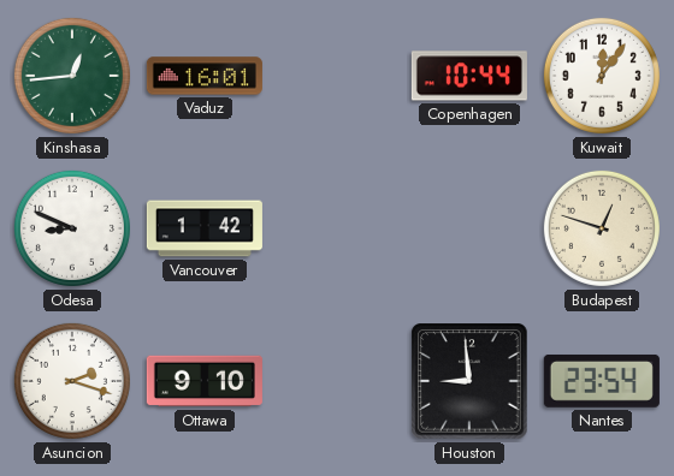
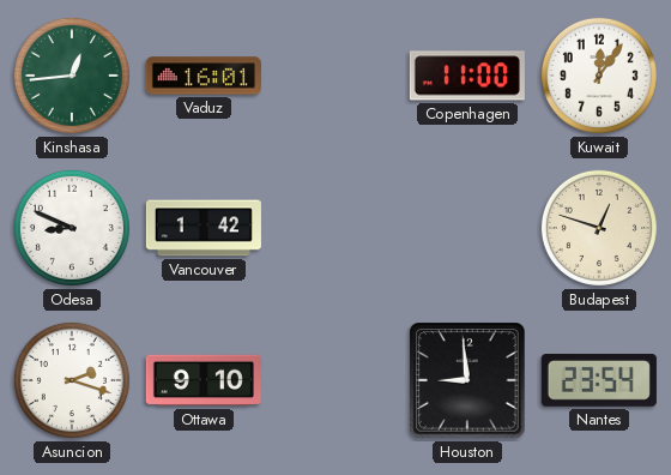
Copenhagen: 10:44 -> 11:00 (467, 76)
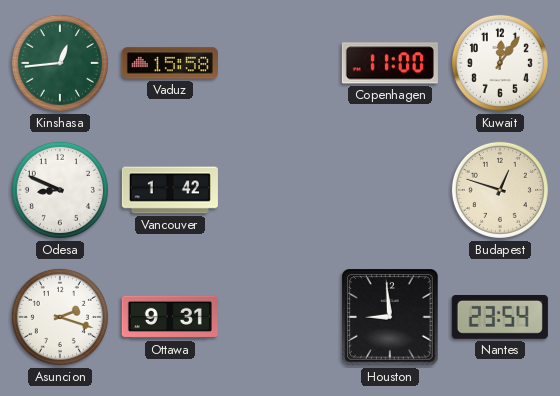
Vaduz: 16:01 -> 15:58 (170, 63)
Ottawa: 9:10 -> 9:31 (170, 317)
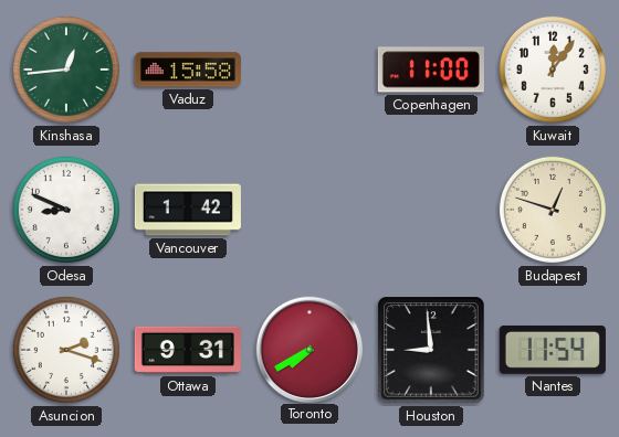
Toronto: none -> 7:40 (308, 349)
Nantes: 23:54 -> 11:54 (553, 350)
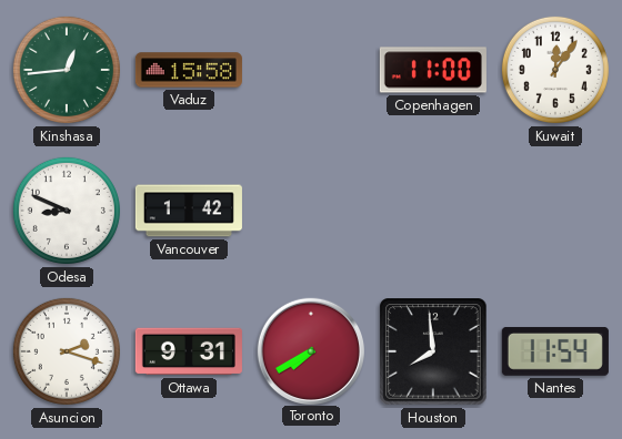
Budapest: 12:48 -> none (553, 210)
Houston: 8:59 -> 7:59 (433, 351)
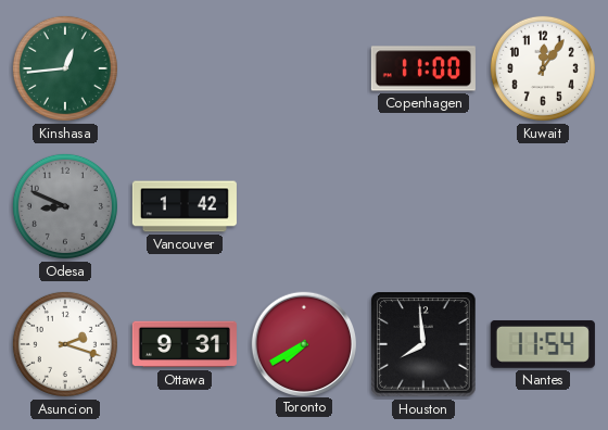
Vaduz: 15:58 -> none (189, 70)
Odesa dial: white -> grey (65, 206)
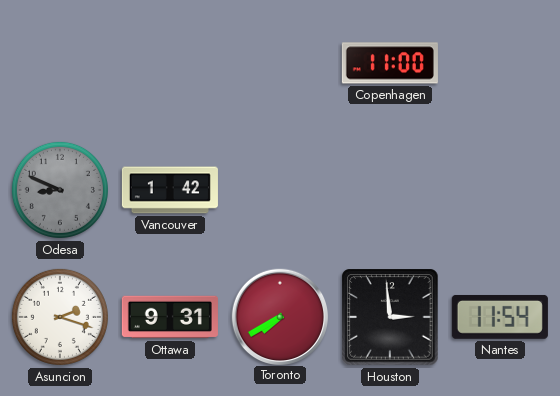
Kinshasa: 12:44 -> none (65, 68)
Kuwait: 12:06 -> none (543, 68)
Houston: 7:59 -> 2:59 (390, 317)
